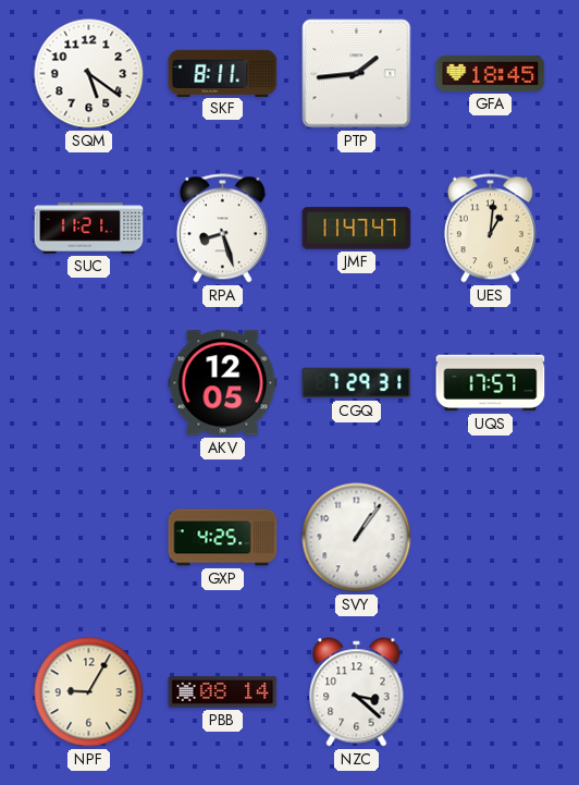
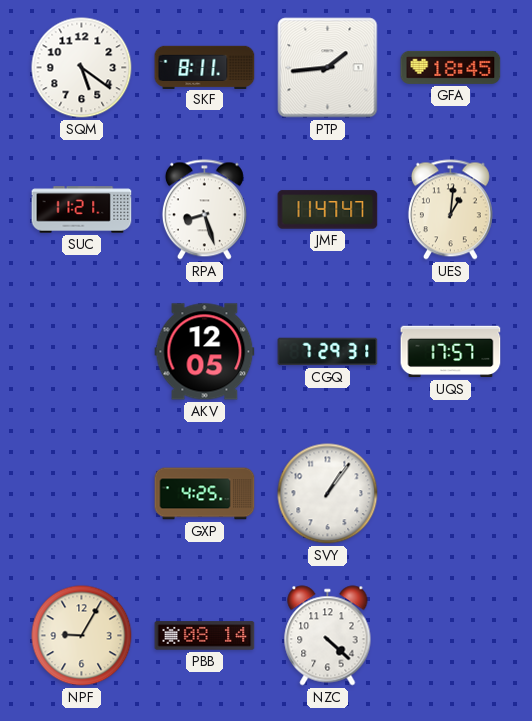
NZC: 3:22 -> 4:22 (328, 636)
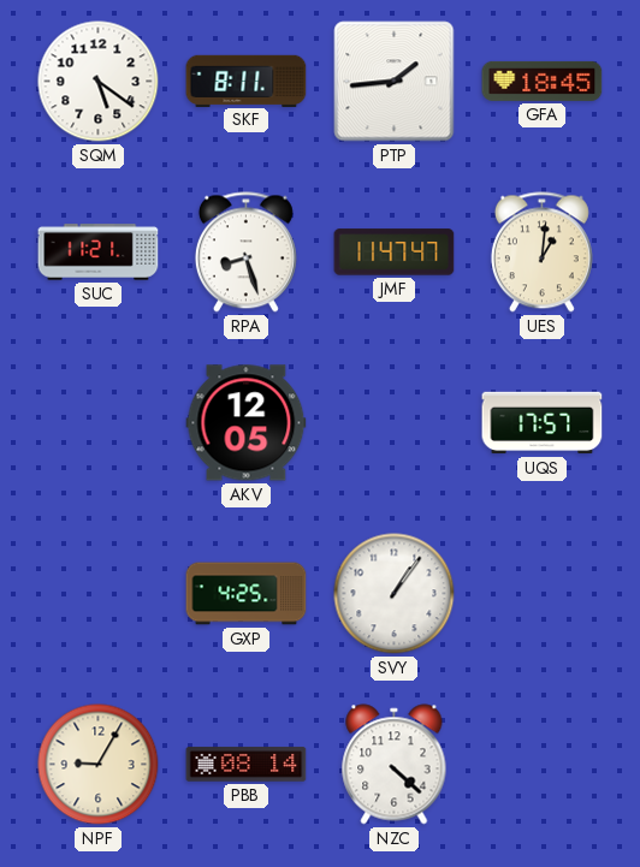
CGQ: 7:29 -> none (328, 352)
